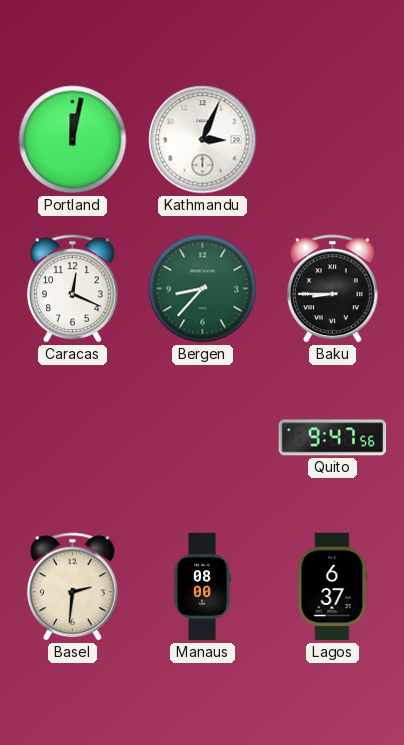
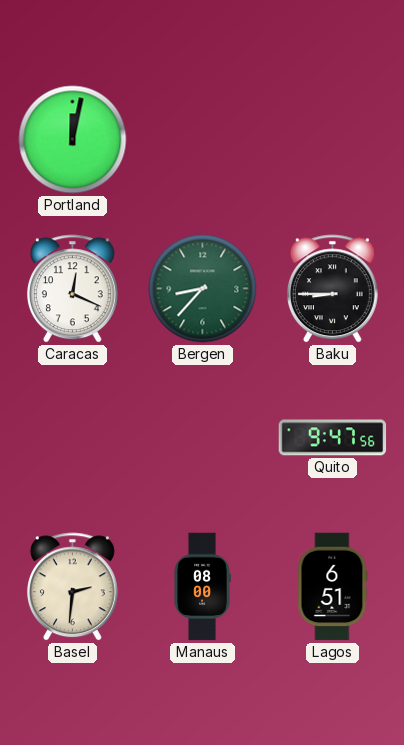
Kathmandu: 3:04 -> none (203, 140)
Lagos: 6:37 -> 6:51 (332, 587)
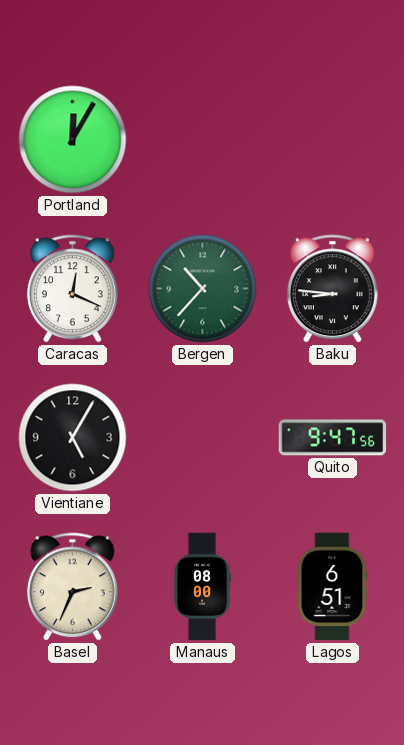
Portland: 12:02 -> 12:05 (73, 140)
Bergen: 8:37 -> 10:37 (203, 289)
Baku: 8:45 -> 8:46 (332, 289)
Vientiane: none -> 5:05 (73, 438)
Basel: 2:31 -> 2:34 (72, 587)
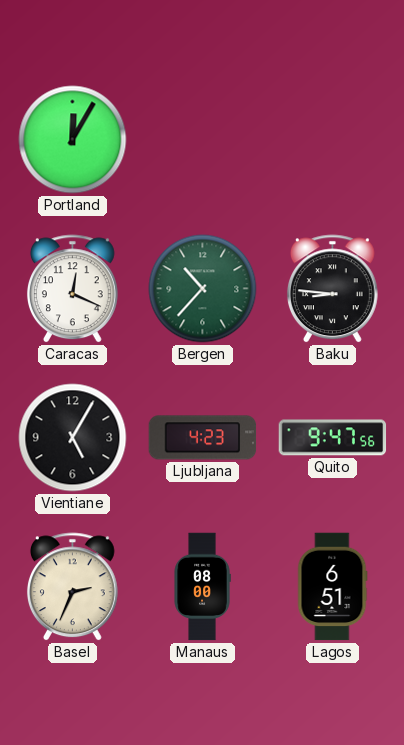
Ljubljana: none -> 4:23 (203, 438)
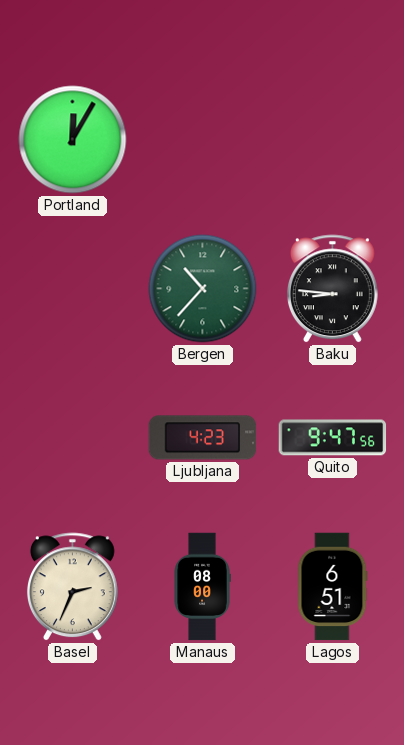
Caracas: 12:19 -> none (72, 289)
Vientiane: 5:05 -> none (73, 438)
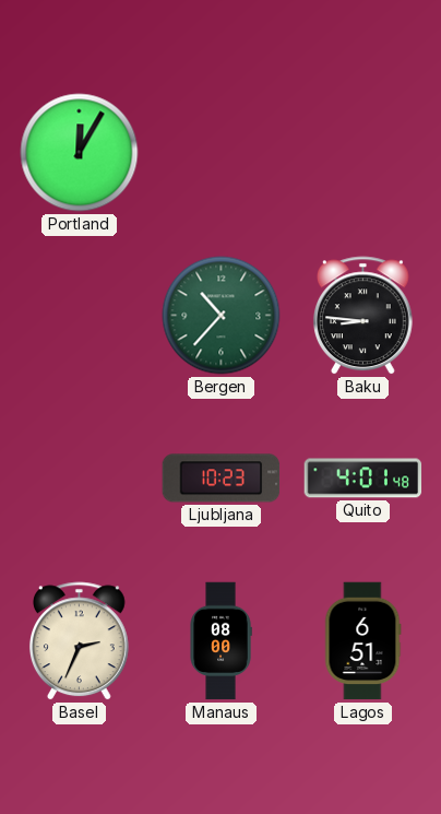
Ljubljana: 4:23 -> 10:23 (222, 479)
Quito: 9:47 -> 4:01 (363, 479)
